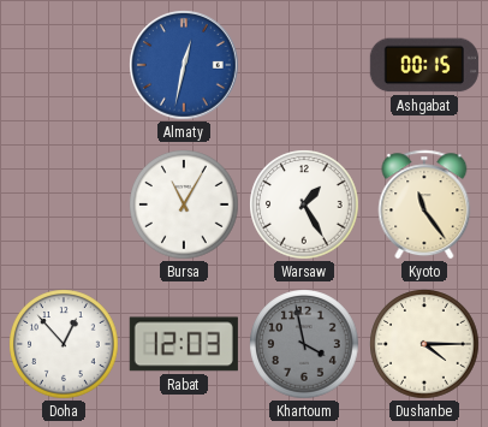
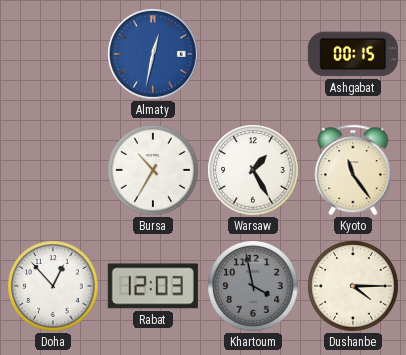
Bursa: 11:05 -> 10:35 (153, 170)
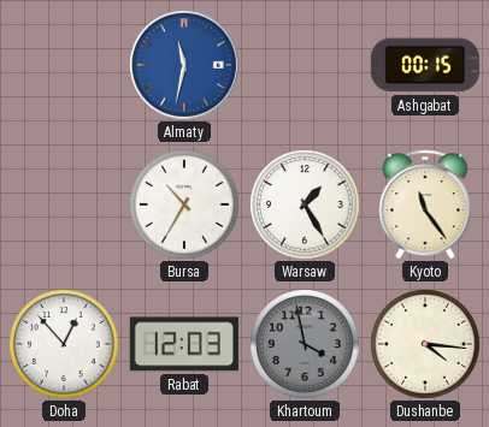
Almaty: 12:32 -> 11:32 (185, 66)
Dushanbe: 4:15 -> 4:16 (425, 344)
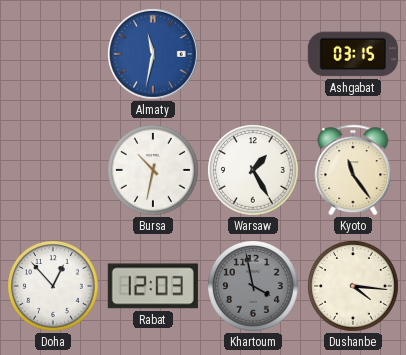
Ashgabat: 00:15 -> 03:15 (353, 54)
Bursa: 10:35 -> 10:32 (153, 170)
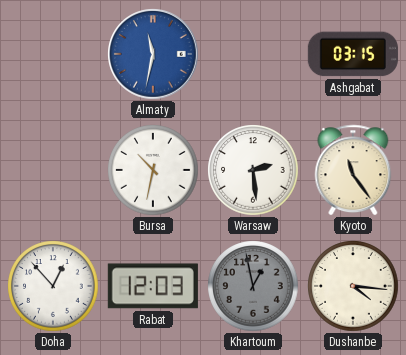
Warsaw: 1:25 -> 2:29 (253, 170)
Khartoum: 3:58 -> 12:58 (253, 286)
